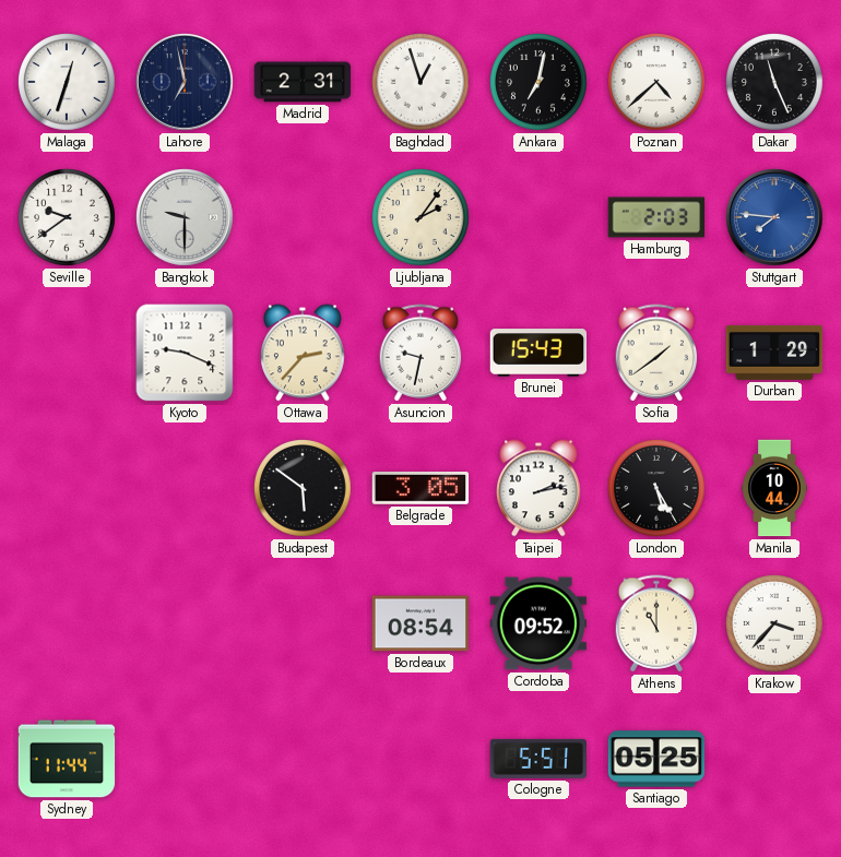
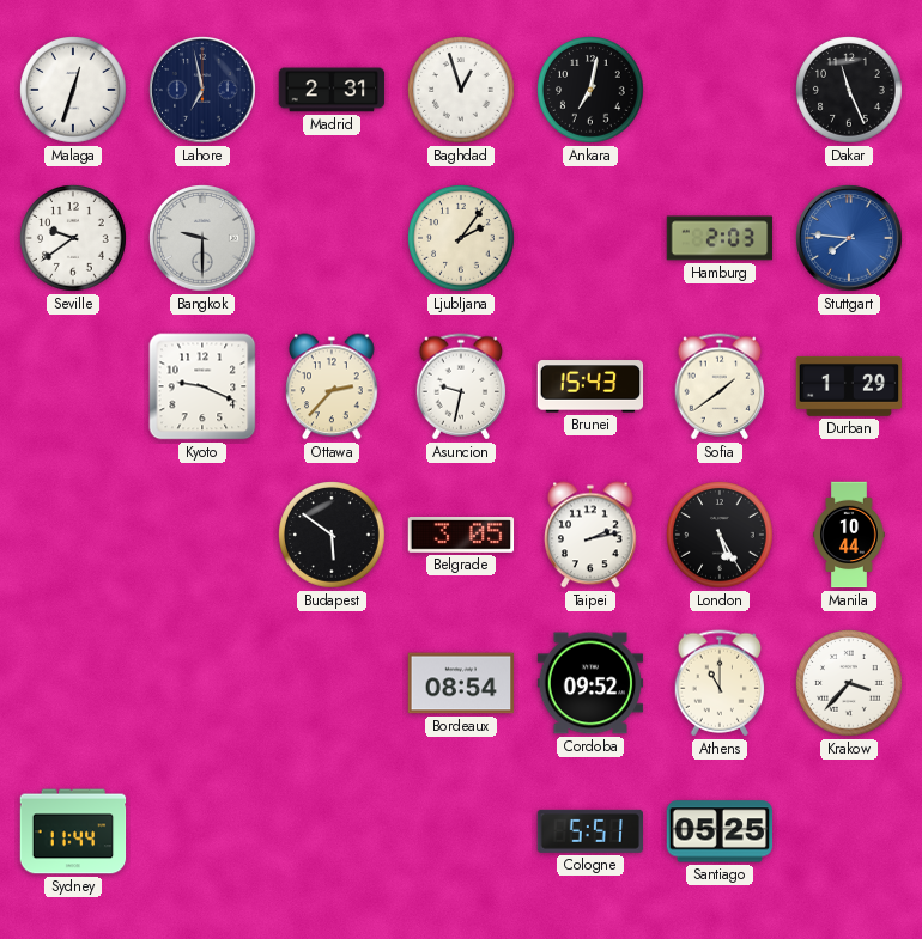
Poznan: 4:38 -> none (658, 83)
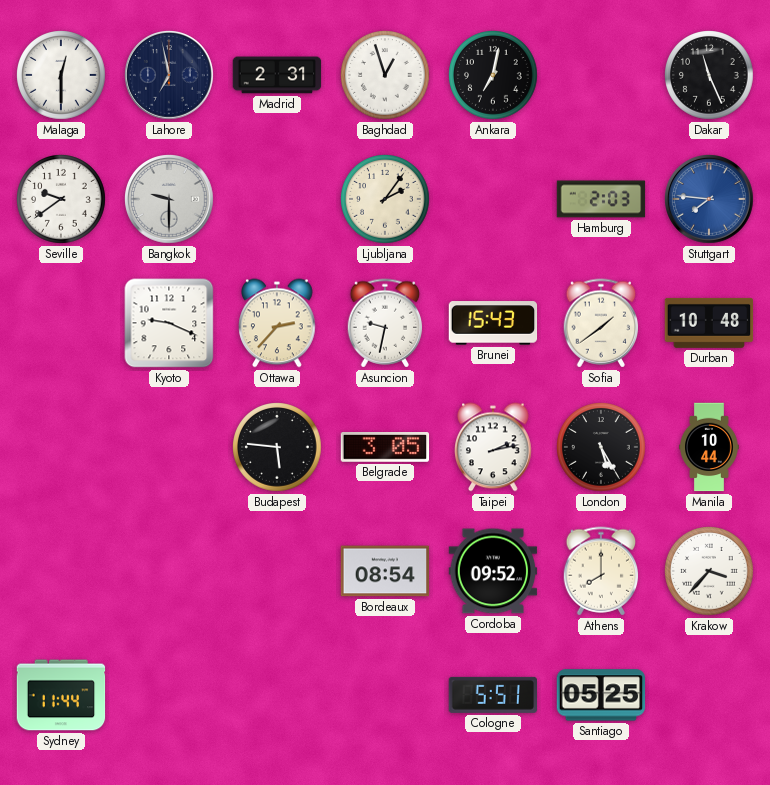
Malaga: 12:33 -> 12:30 (62, 76)
Durban: 1:29 -> 10:48 (709, 323)
Budapest: 5:51 -> 5:46 (278, 448)
Athens: 11:00 -> 8:00 (601, 571)
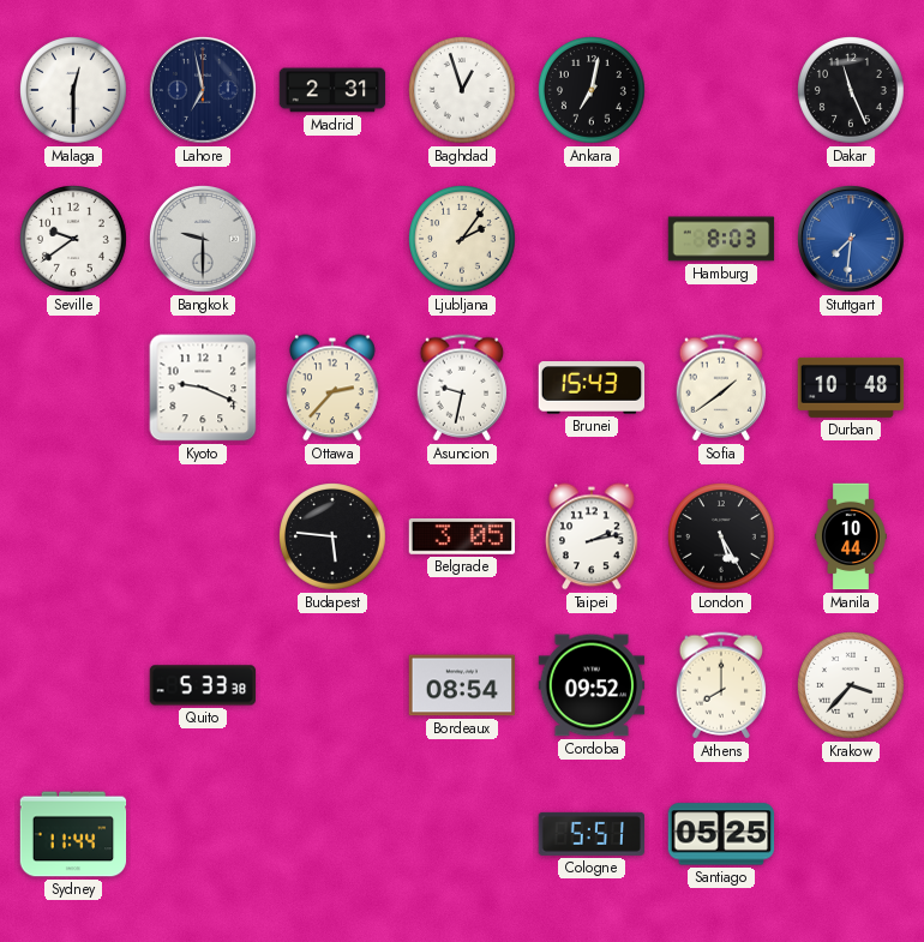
Hamburg: 2:03 -> 8:03 (721, 239)
Stuttgart: 7:46 -> 7:31 (852, 240)
Quito: none -> 5:33 (203, 685)
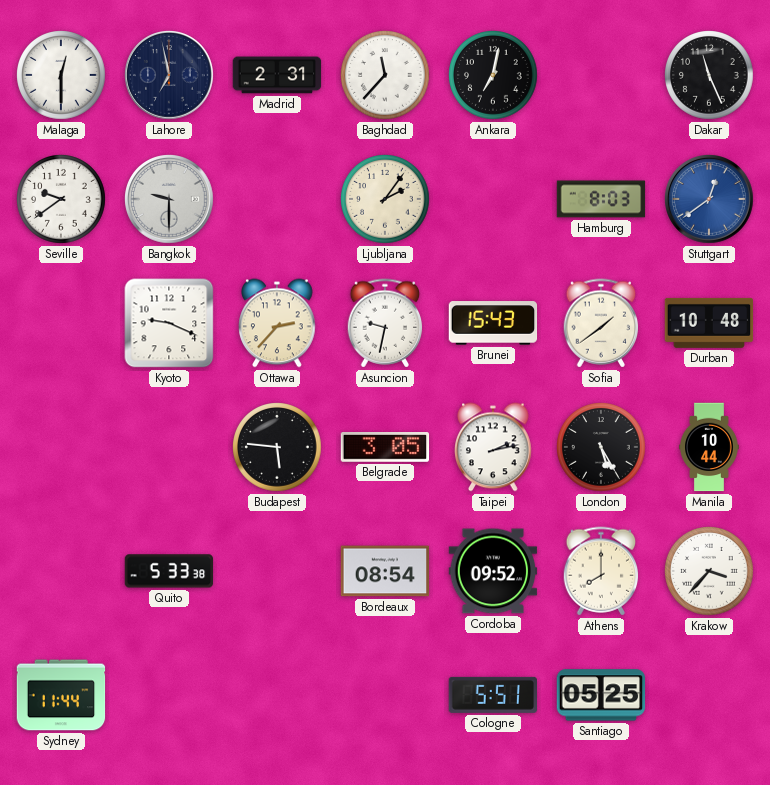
Baghdad: 12:57 -> 11:37 (386, 76)
Stuttgart: 7:31 -> 12:39 (710, 200)
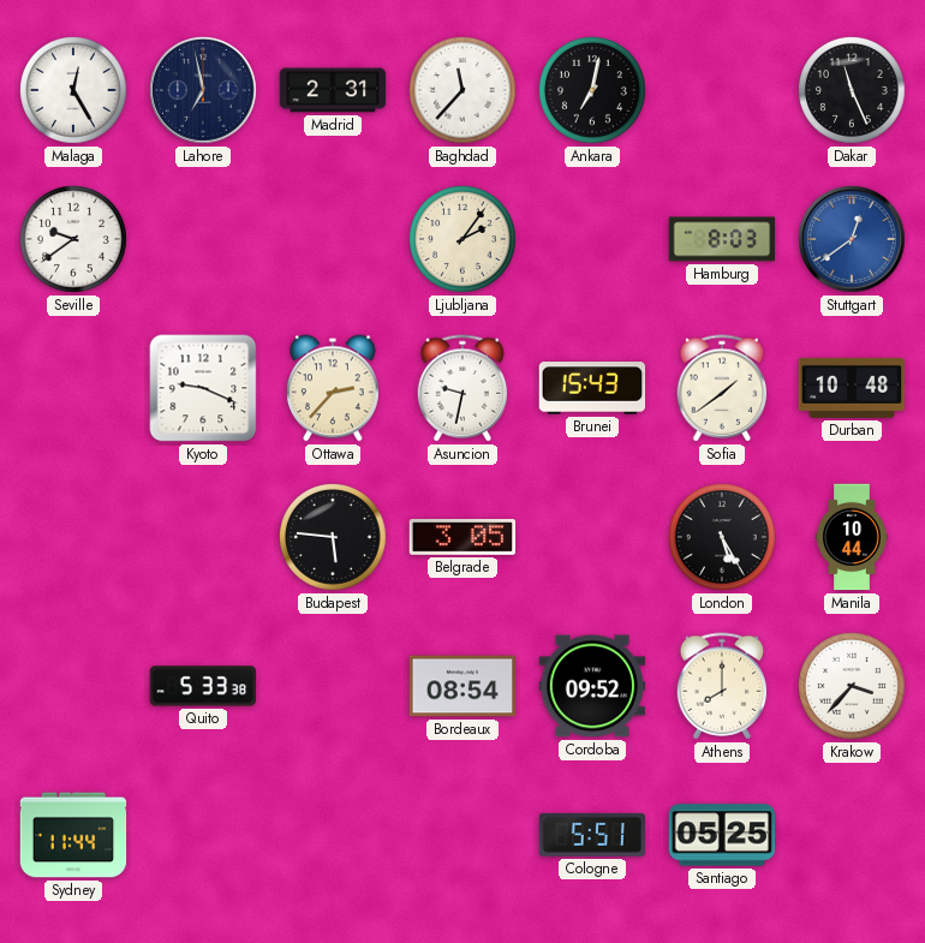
Malaga: 12:30 -> 12:25 (74, 91)
Bangkok: 9:30 -> none (170, 200)
Taipei: 2:13 -> none (493, 447)
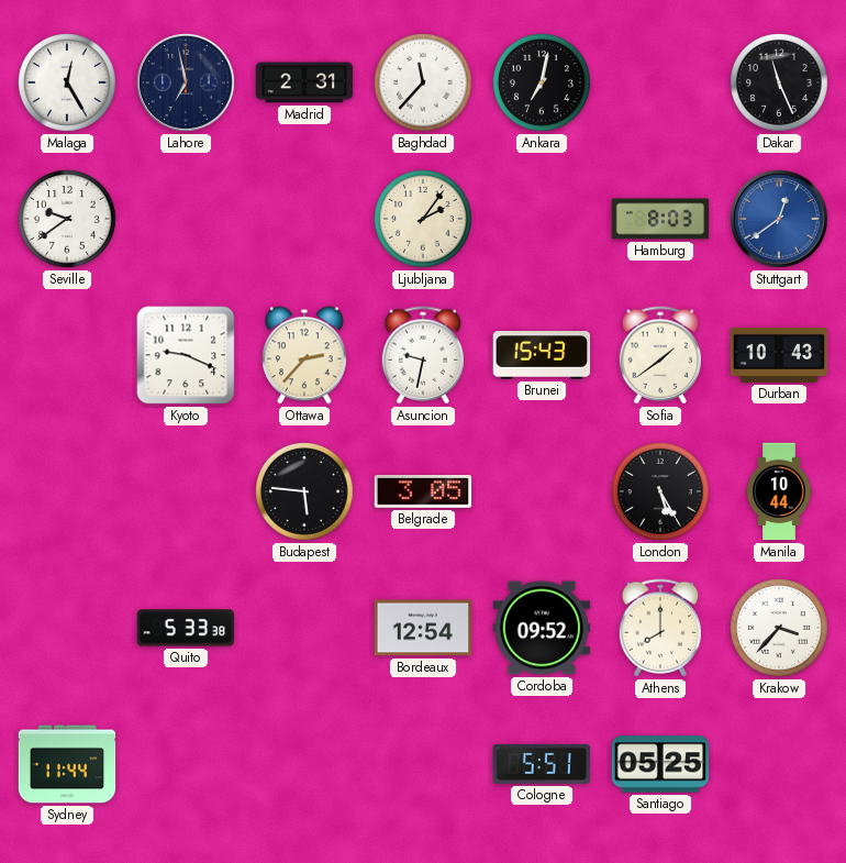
Durban: 10:48 -> 10:43 (779, 355)
Bordeaux: 08:54 -> 12:54 (423, 628)
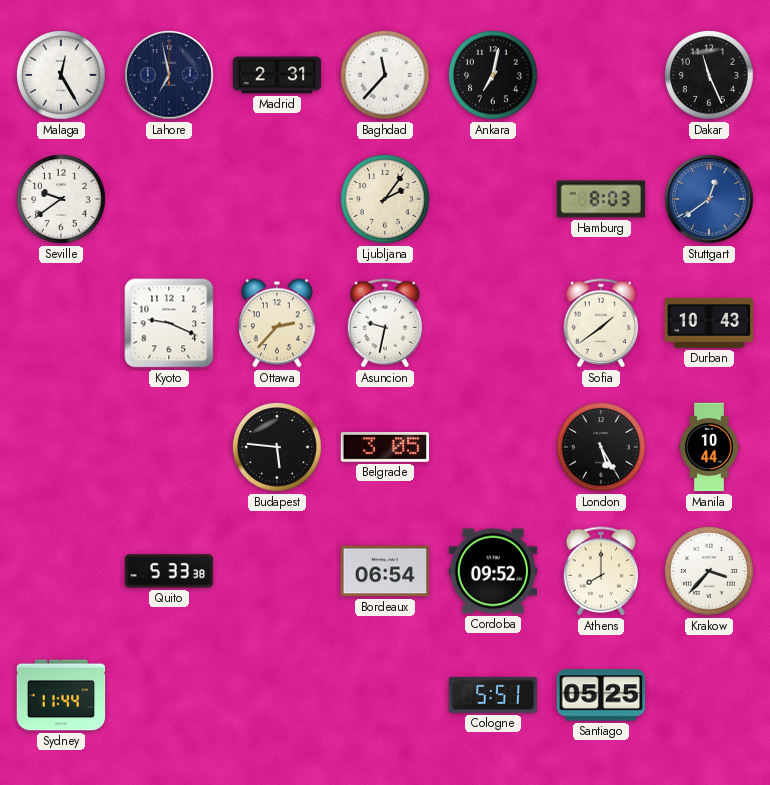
Brunei: 15:43 -> none (542, 355)
Bordeaux: 12:54 -> 06:54 (385, 571)
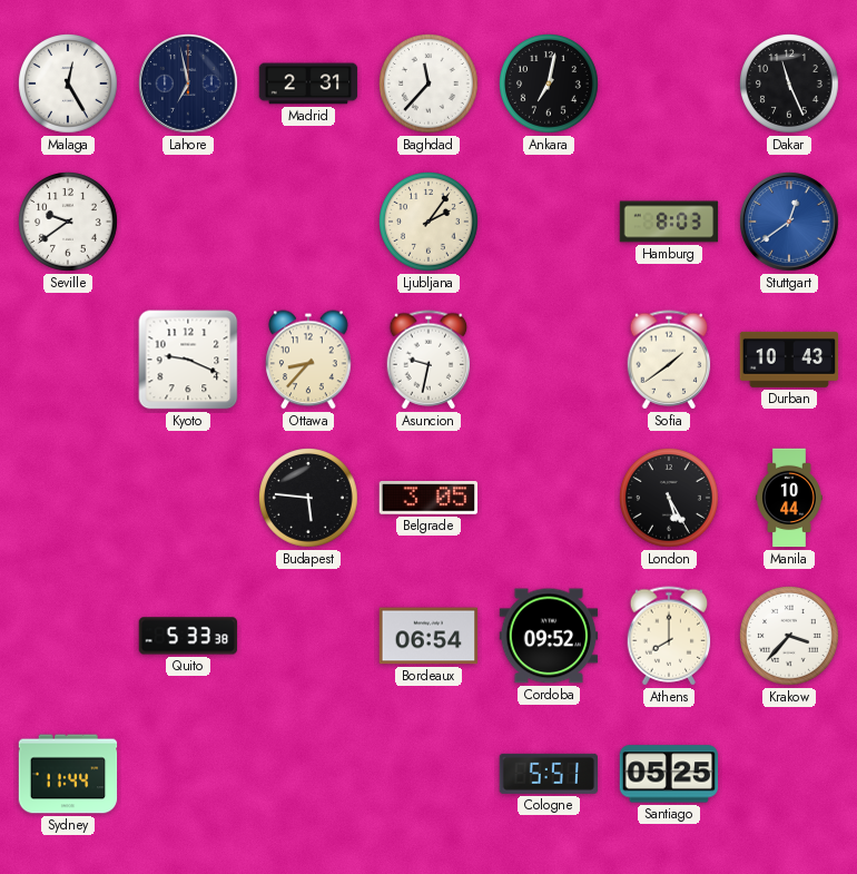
Ottawa: 2:37 -> 8:37 (308, 360)
